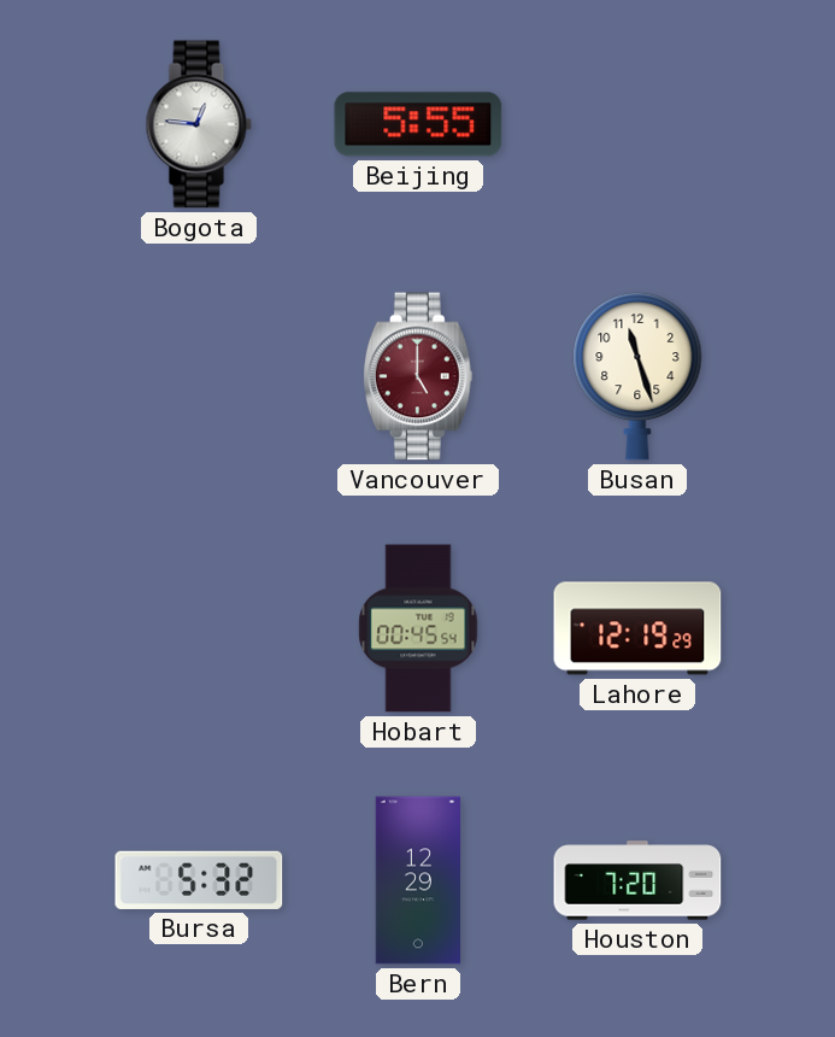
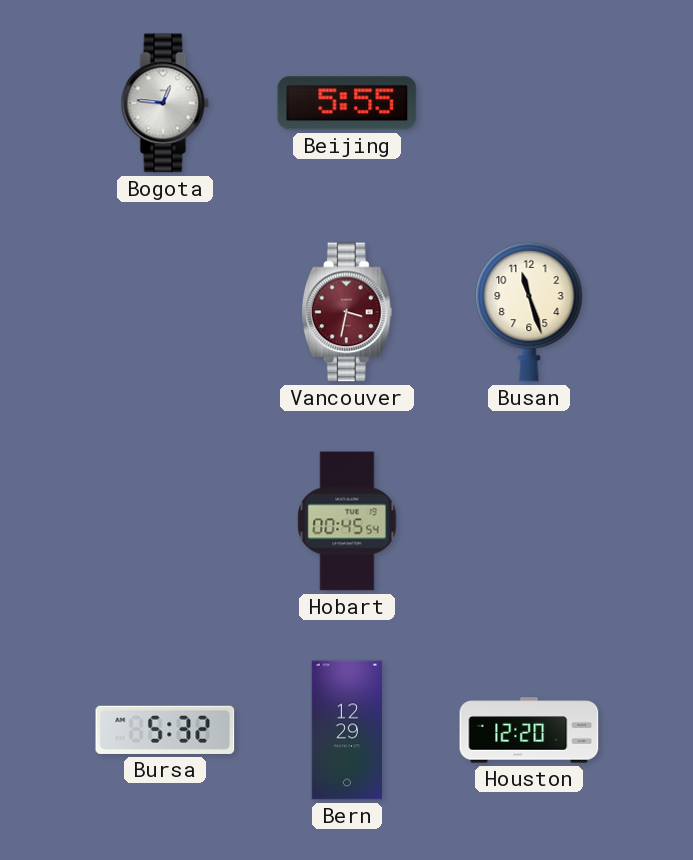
Vancouver: 5:00 -> 3:32 (347, 312)
Lahore: 12:19 -> none (637, 628)
Houston: 7:20 -> 12:20 (529, 730)
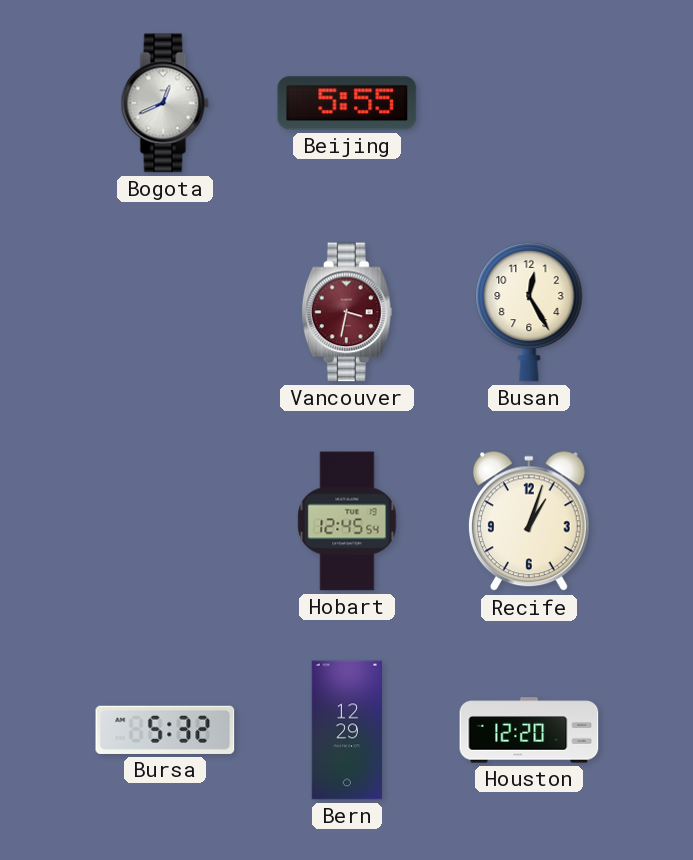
Bogota: 12:46 -> 12:41 (165, 103)
Busan: 11:27 -> 12:25 (529, 312)
Hobart: 00:45 -> 12:45 (347, 521)
Recife: none -> 1:03 (529, 522)
